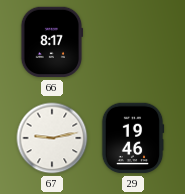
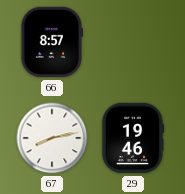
66: 8:17 -> 8:57 (52, 42)
67: 9:13 -> 8:13 (52, 138)
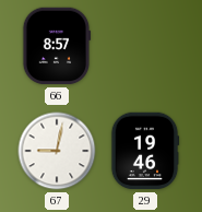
67: 8:13 -> 9:02 (57, 151)
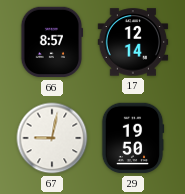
17: none -> 12:14 (133, 42)
29: 19:46 -> 19:50 (133, 138)
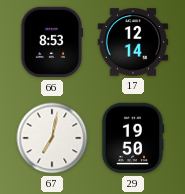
66: 8:57 -> 8:53 (52, 42)
67: 9:02 -> 7:02 (52, 138)
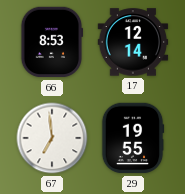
67: 7:02 -> 6:59 (52, 138)
29: 19:50 -> 19:55 (133, 138)
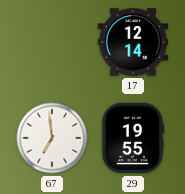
66: 8:53 -> none (52, 42)
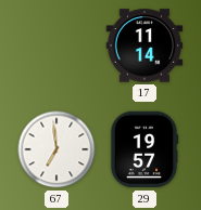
17: 12:14 -> 11:14 (145, 45)
29: 19:55 -> 19:57 (145, 149)
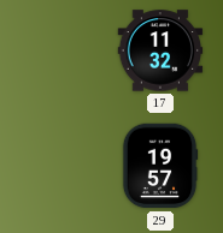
17: 11:14 -> 11:32 (160, 50)
67: 6:59 -> none (56, 149)
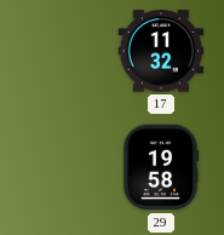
29: 19:57 -> 19:58 (161, 167)
